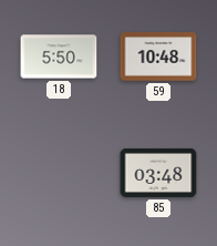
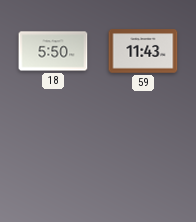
59: 10:48 -> 11:43 (143, 51)
85: 03:48 -> none (158, 173)
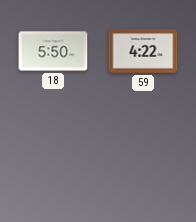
59: 11:43 -> 4:22 (143, 51)
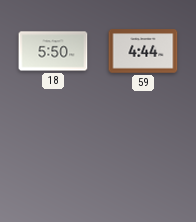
59: 4:22 -> 4:44 (143, 51)
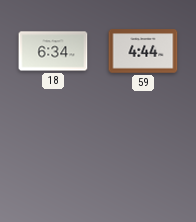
18: 5:50 -> 6:34 (53, 51)
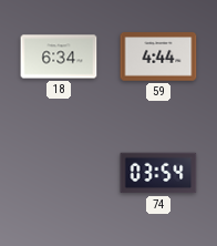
74: none -> 03:54 (158, 173)
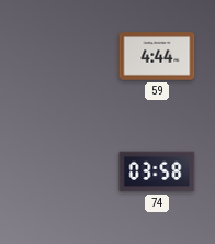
18: 6:34 -> none (59, 57)
74: 03:54 -> 03:58 (157, 171)
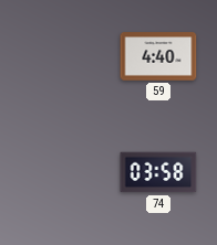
59: 4:44 -> 4:40 (158, 56)
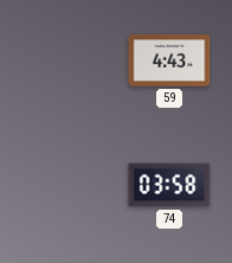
59: 4:40 -> 4:43 (169, 60)
